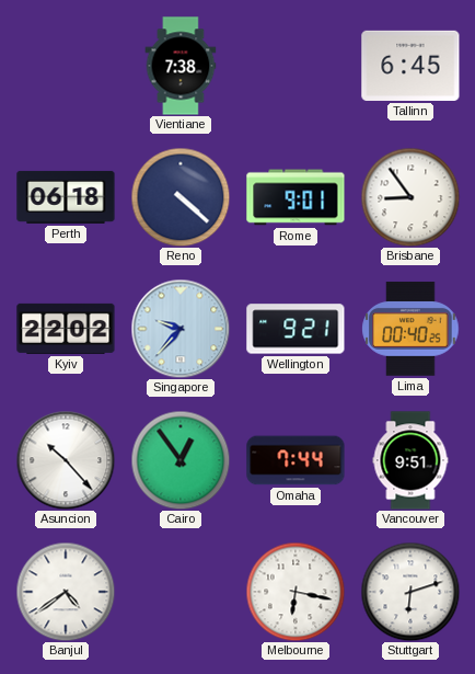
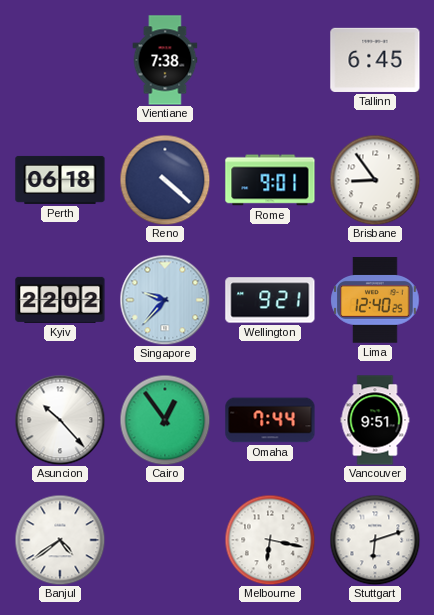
Lima: 00:40 -> 12:40 (375, 300)
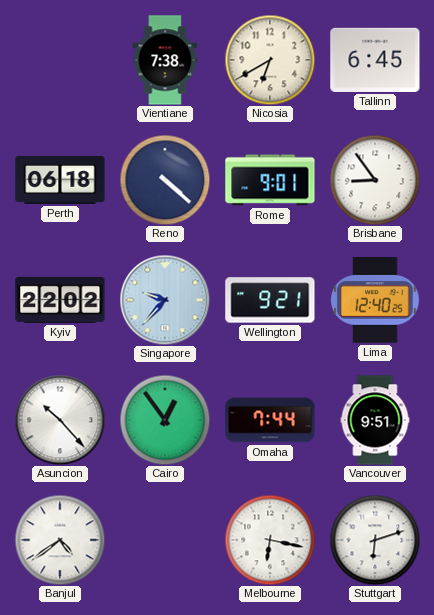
Nicosia: none -> 6:40 (270, 60)
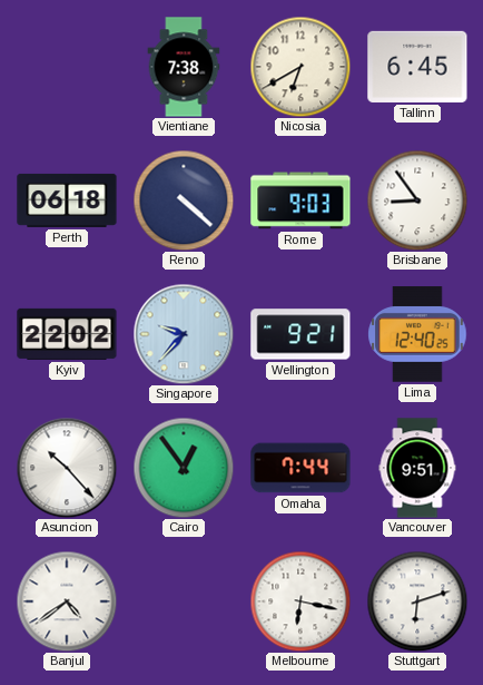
Rome: 9:01 -> 9:03 (300, 200)
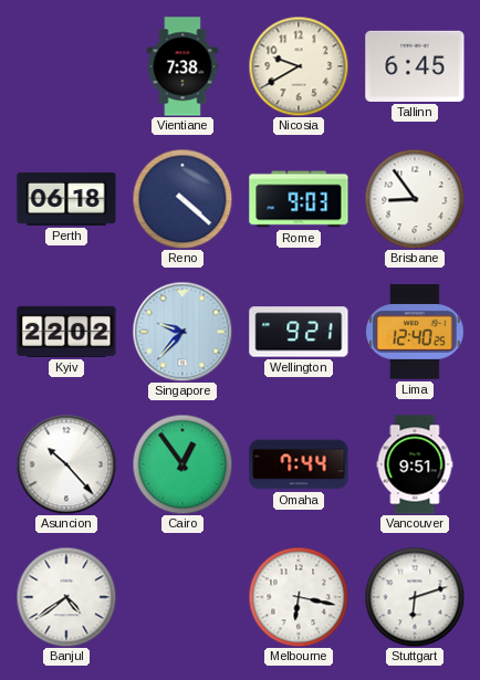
Nicosia: 6:40 -> 9:40 (299, 66)
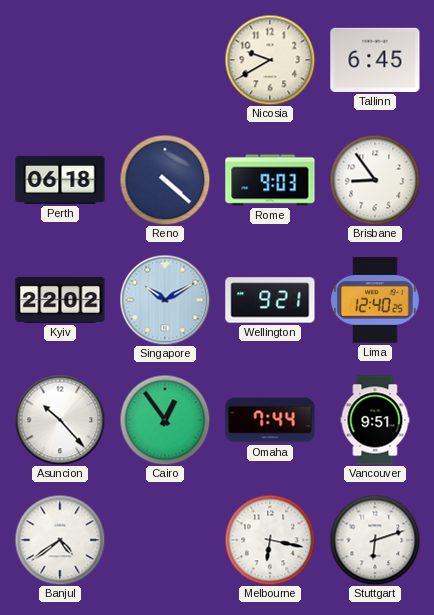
Vientiane: 7:38 -> none (182, 66)
Singapore: 9:37 -> 10:10 (165, 300)
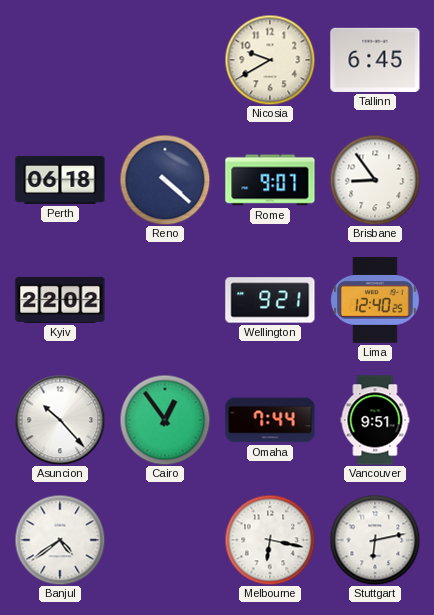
Rome: 9:03 -> 9:07 (270, 180)
Singapore: 10:10 -> none (165, 300)
Stuttgart: 6:12 -> 6:13 (375, 540)
